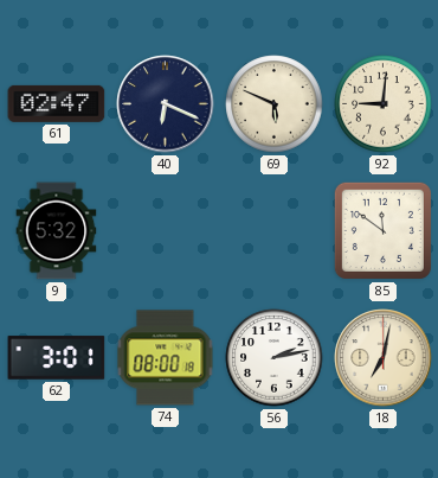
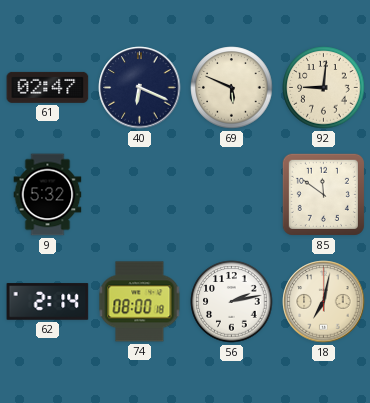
62: 3:01 -> 2:14 (48, 302)
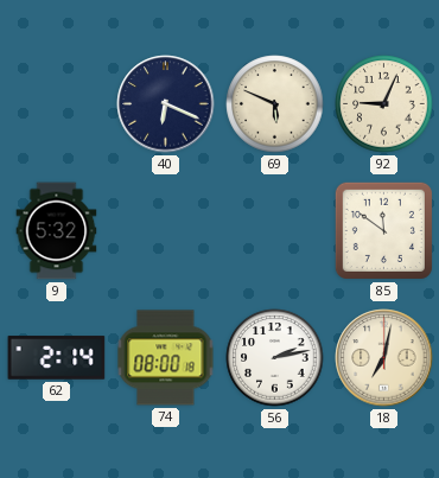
61: 02:47 -> none (48, 87)
92: 9:01 -> 9:04 (384, 104)
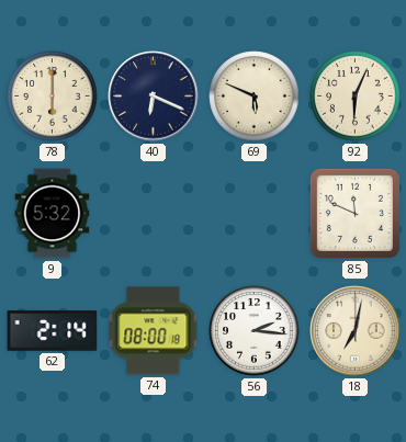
78: none -> 6:00 (53, 97)
92: 9:04 -> 6:04 (356, 97)
85: 11:51 -> 11:49 (354, 213)
56: 2:13 -> 2:16 (255, 331)
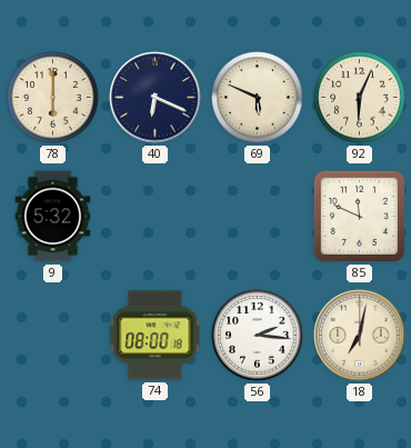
62: 2:14 -> none (53, 331)
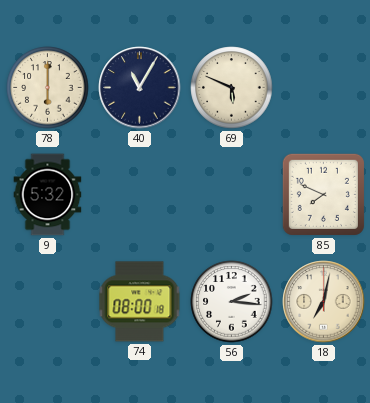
40: 6:19 -> 11:05 (140, 88)
92: 6:04 -> none (360, 98)
85: 11:49 -> 7:49 (323, 194)
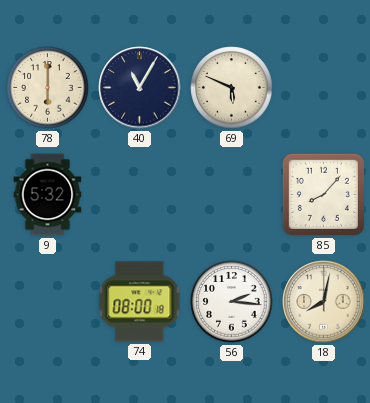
85: 7:49 -> 8:07 (323, 194)
18: 7:02 -> 8:02 (324, 302)
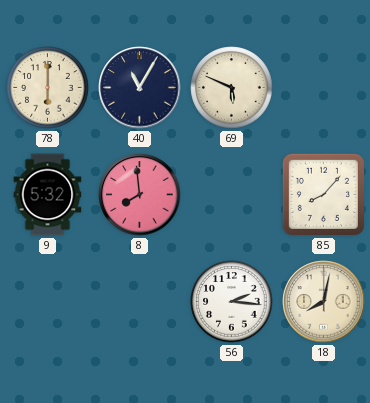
8: none -> 7:59 (140, 195)
74: 08:00 -> none (140, 302)
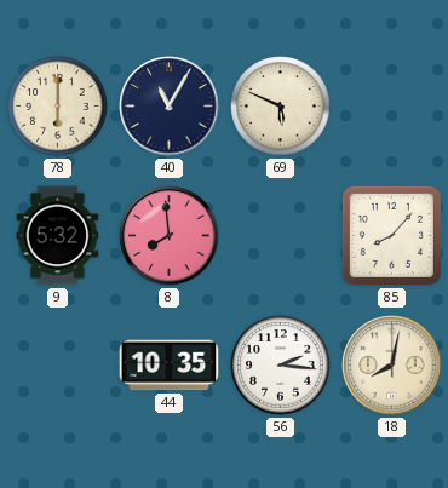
44: none -> 10:35 (170, 366)
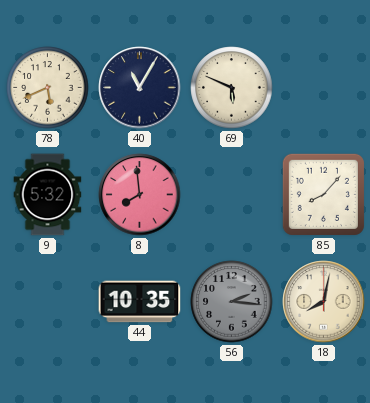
78: 6:00 -> 5:41 (48, 88)
56 dial: white -> grey (232, 302)
